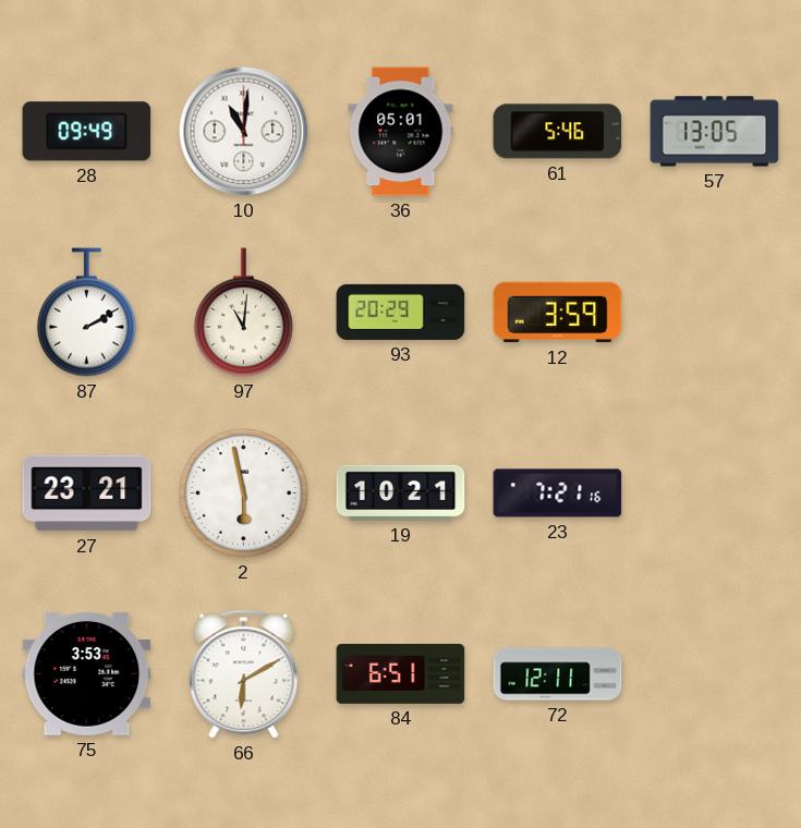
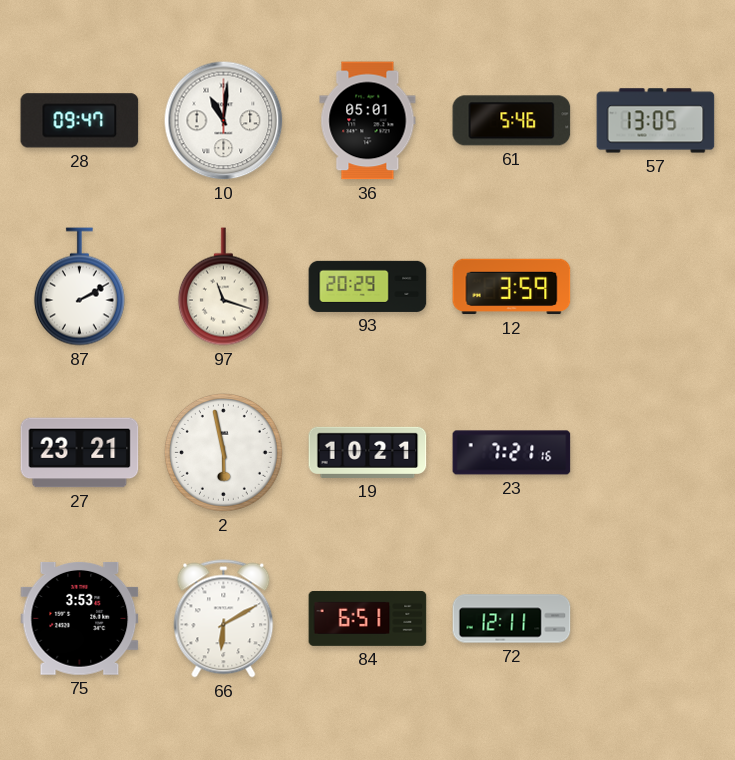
28: 09:49 -> 09:47 (80, 121)
97: 11:01 -> 11:18 (223, 287)
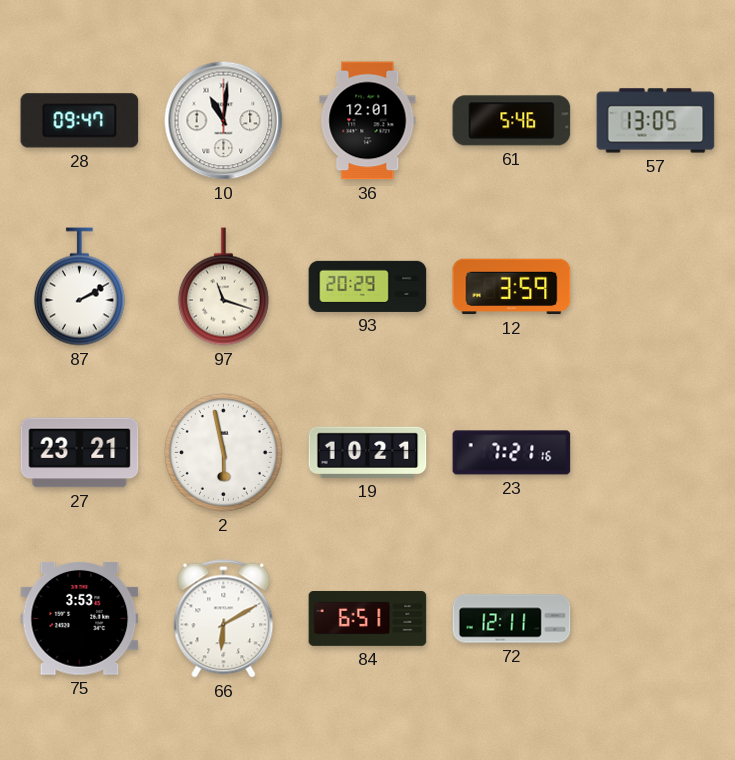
36: 05:01 -> 12:01 (368, 121)
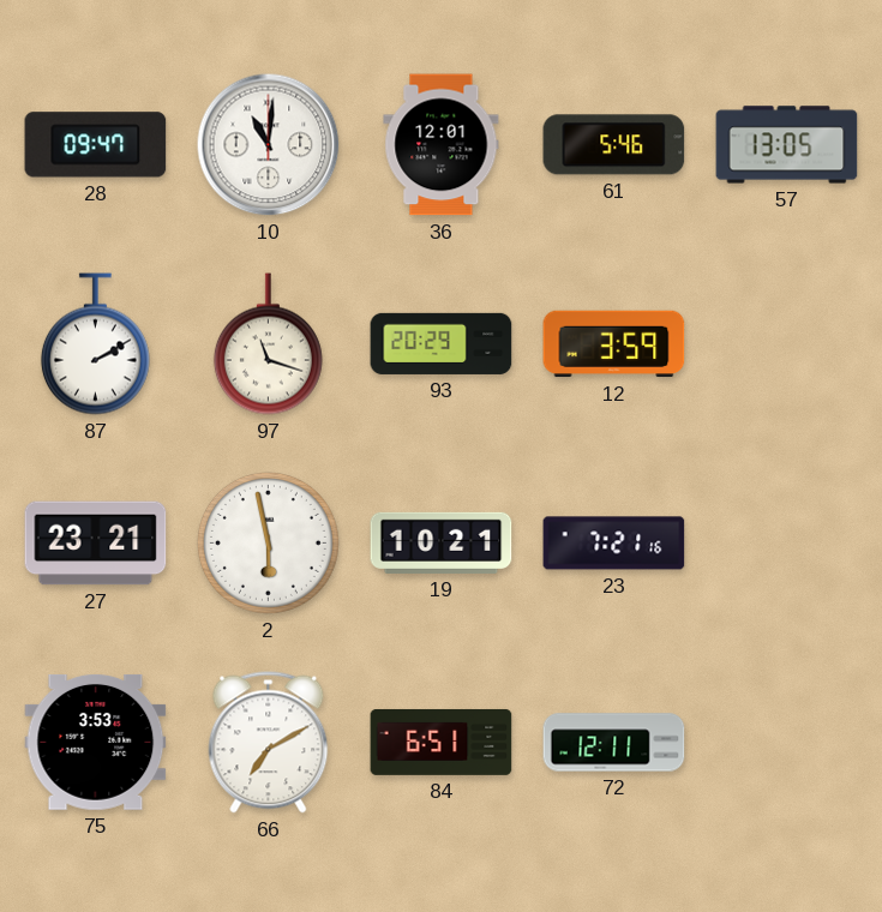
66: 6:10 -> 7:10 (269, 743)
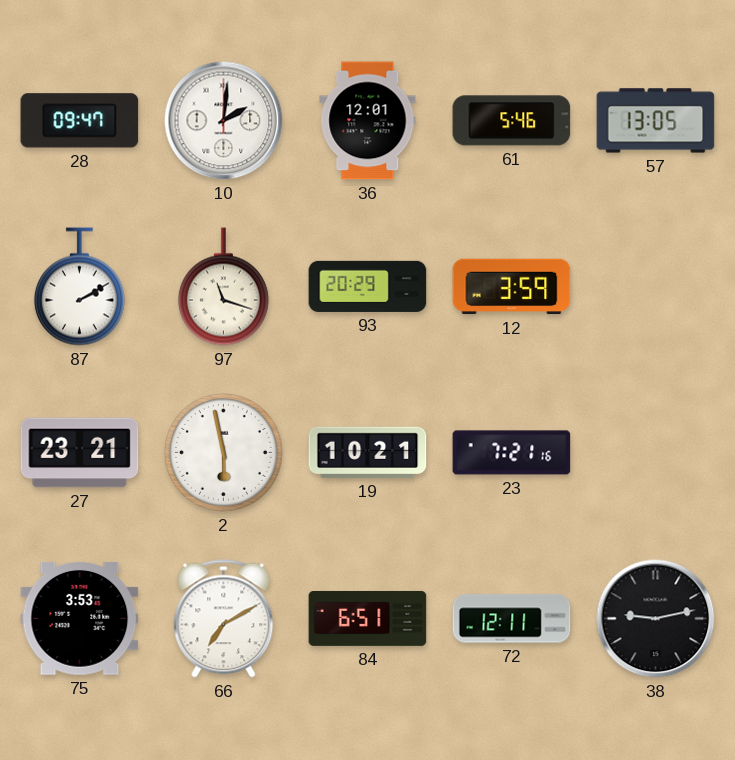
10: 11:01 -> 2:01 (224, 121)
38: none -> 9:13 (656, 619)
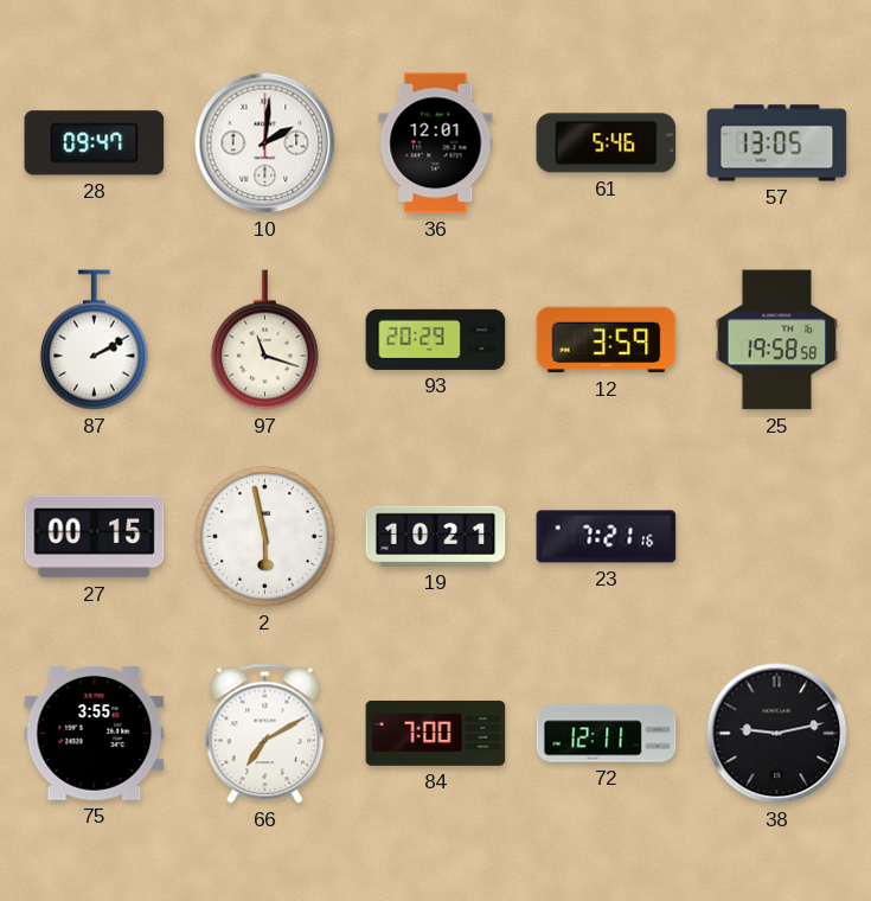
25: none -> 19:58 (777, 340)
27: 23:21 -> 00:15 (95, 537)
75: 3:53 -> 3:55 (95, 733)
84: 6:51 -> 7:00 (436, 733)
